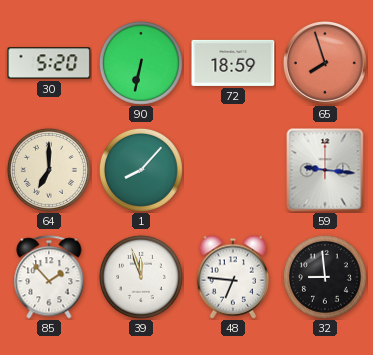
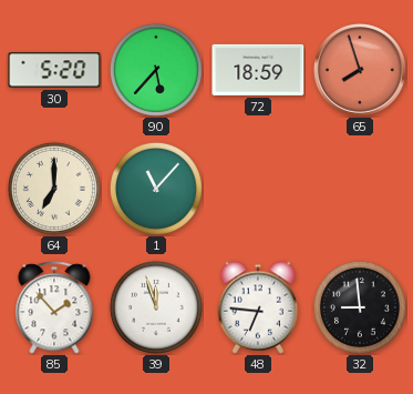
90: 6:32 -> 5:37 (156, 70)
1: 8:07 -> 11:07 (156, 189)
59: 9:16 -> none (325, 170)
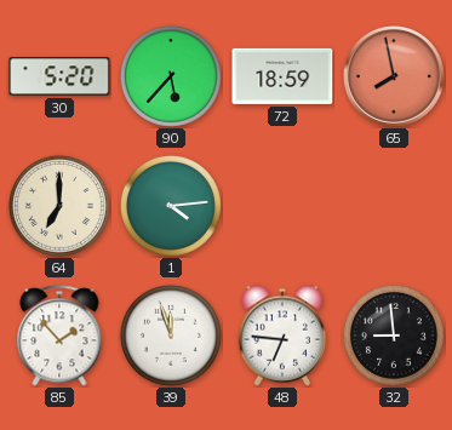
65: 7:57 -> 7:58 (395, 78)
1: 11:07 -> 4:14 (171, 206)
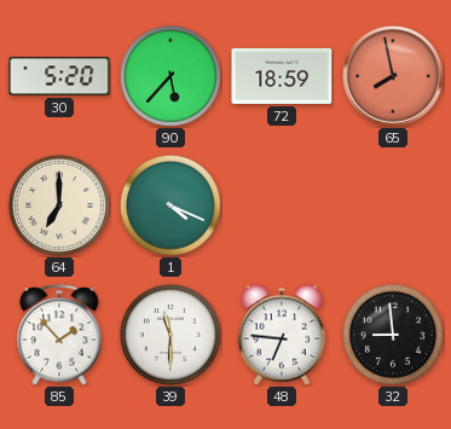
1: 4:14 -> 4:19 (170, 205)
39: 11:57 -> 11:30 (170, 335)
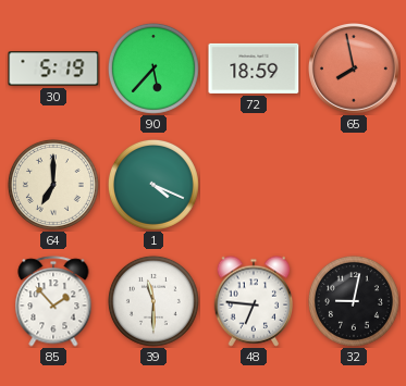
30: 5:20 -> 5:19 (53, 69)
32: 8:59 -> 9:02 (354, 301)
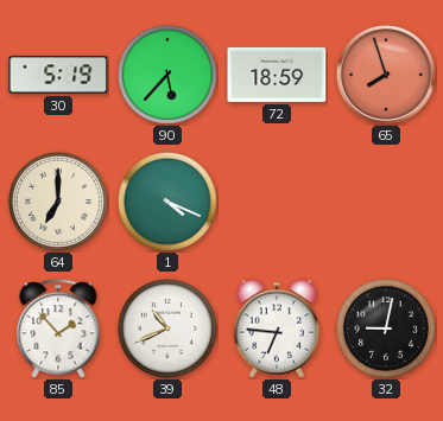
65: 7:58 -> 7:57 (387, 76)
39: 11:30 -> 10:41 (167, 328)
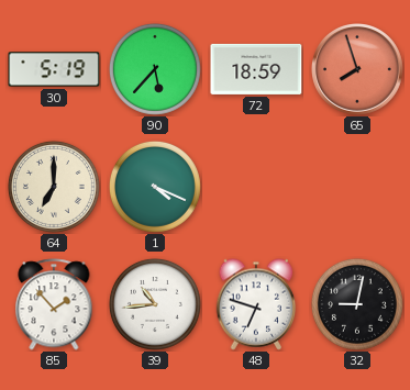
39: 10:41 -> 10:44 (155, 304)
48: 6:46 -> 6:48 (256, 304)
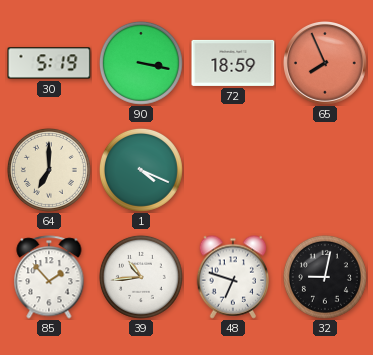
90: 5:37 -> 3:17 (141, 63)
65: 7:57 -> 7:56 (326, 64)
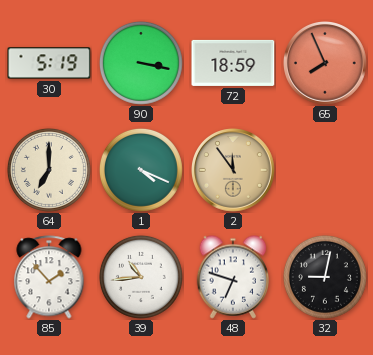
2: none -> 11:54 (234, 171)
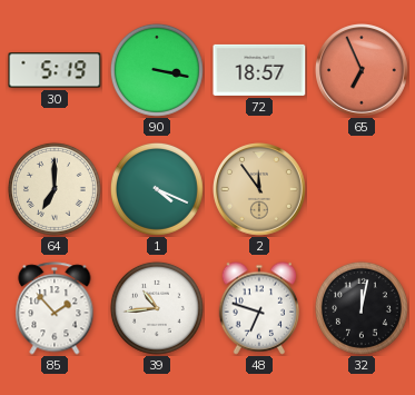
72: 18:59 -> 18:57 (259, 70)
65: 7:56 -> 6:56 (363, 71)
32: 9:02 -> 12:02 (362, 308)
